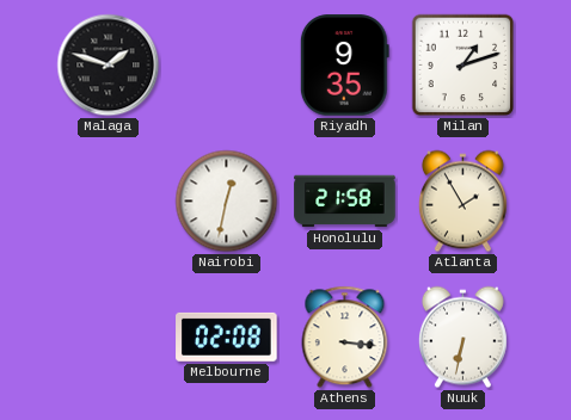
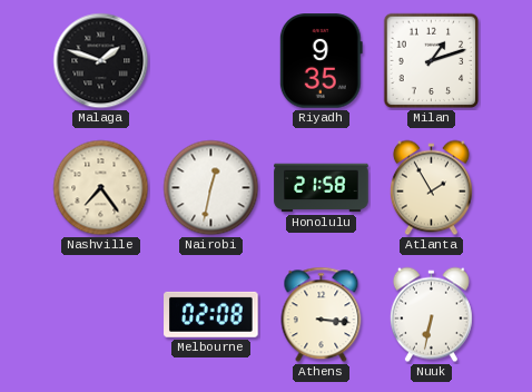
Nashville: none -> 7:24 (101, 188)
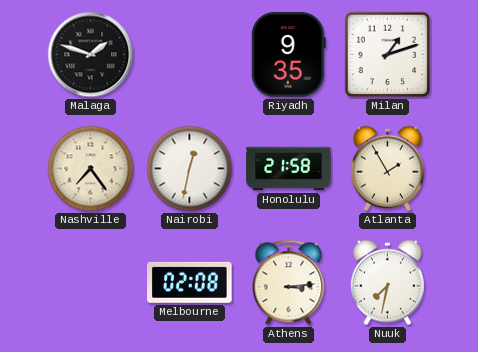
Athens: 3:16 -> 3:14 (289, 283)
Nuuk: 6:32 -> 7:32 (387, 283)
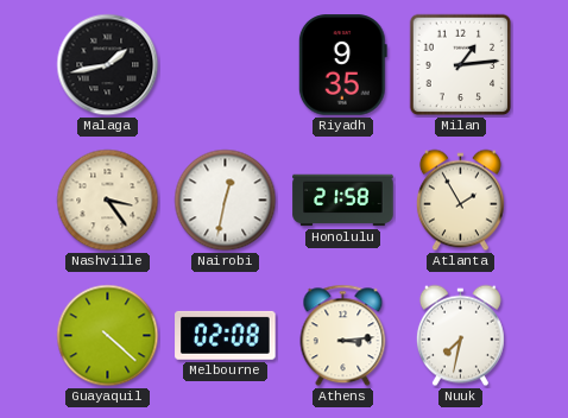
Malaga: 1:48 -> 1:43 (108, 65)
Milan: 1:12 -> 1:14 (461, 65)
Nashville: 7:24 -> 3:24 (108, 201)
Guayaquil: none -> 4:22 (108, 336)
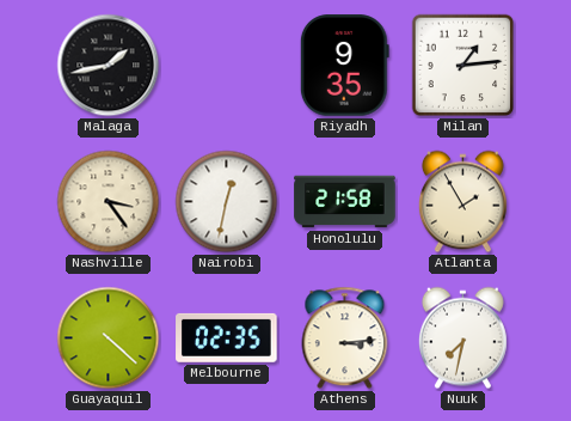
Melbourne: 02:08 -> 02:35 (227, 337)
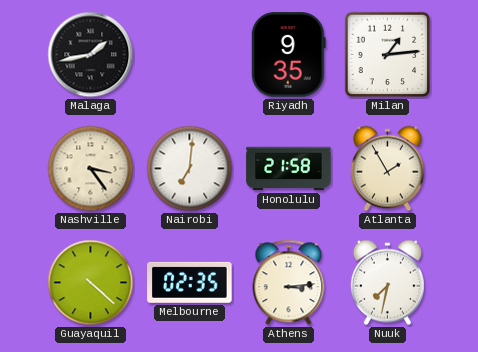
Nairobi: 12:32 -> 7:01 (190, 169)
